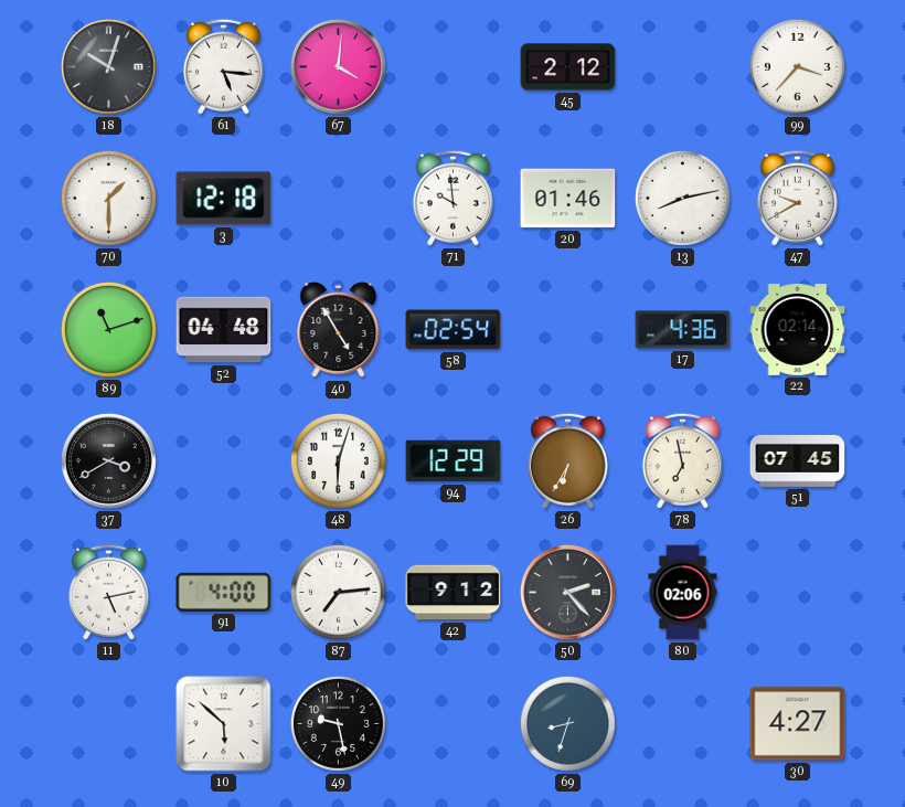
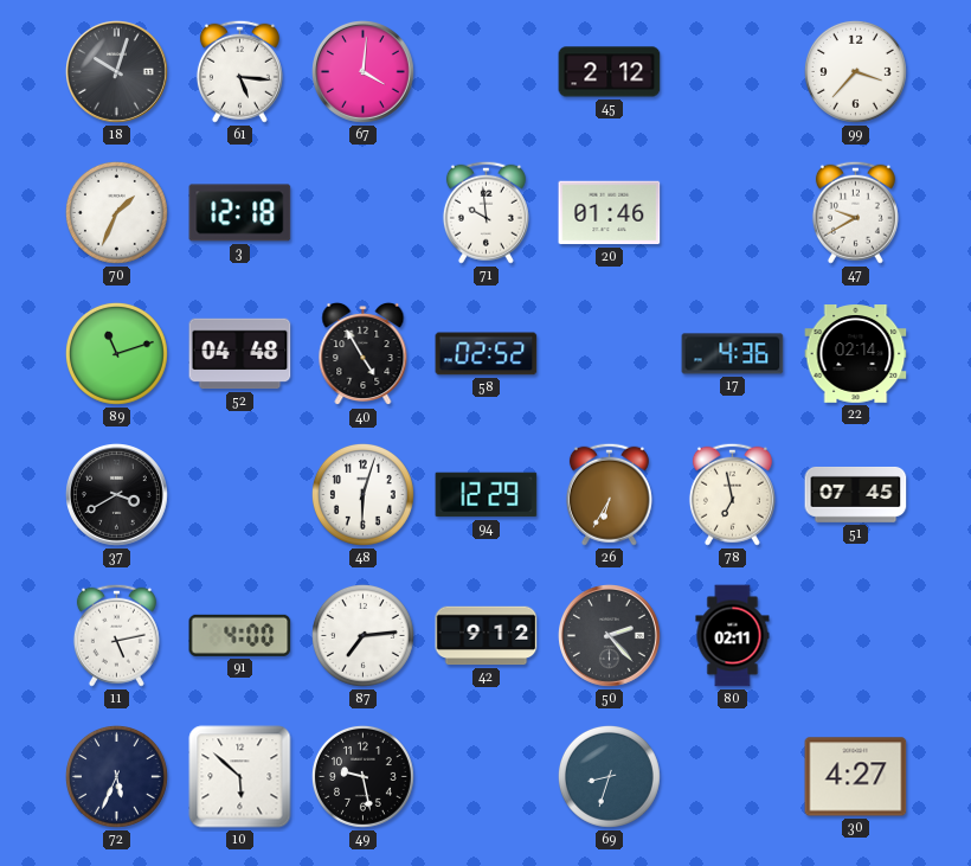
70: 1:30 -> 1:34 (116, 212)
13: 8:13 -> none (682, 198)
58: 02:54 -> 02:52 (487, 354)
80: 02:06 -> 02:11 (733, 636)
72: none -> 5:34 (116, 776)
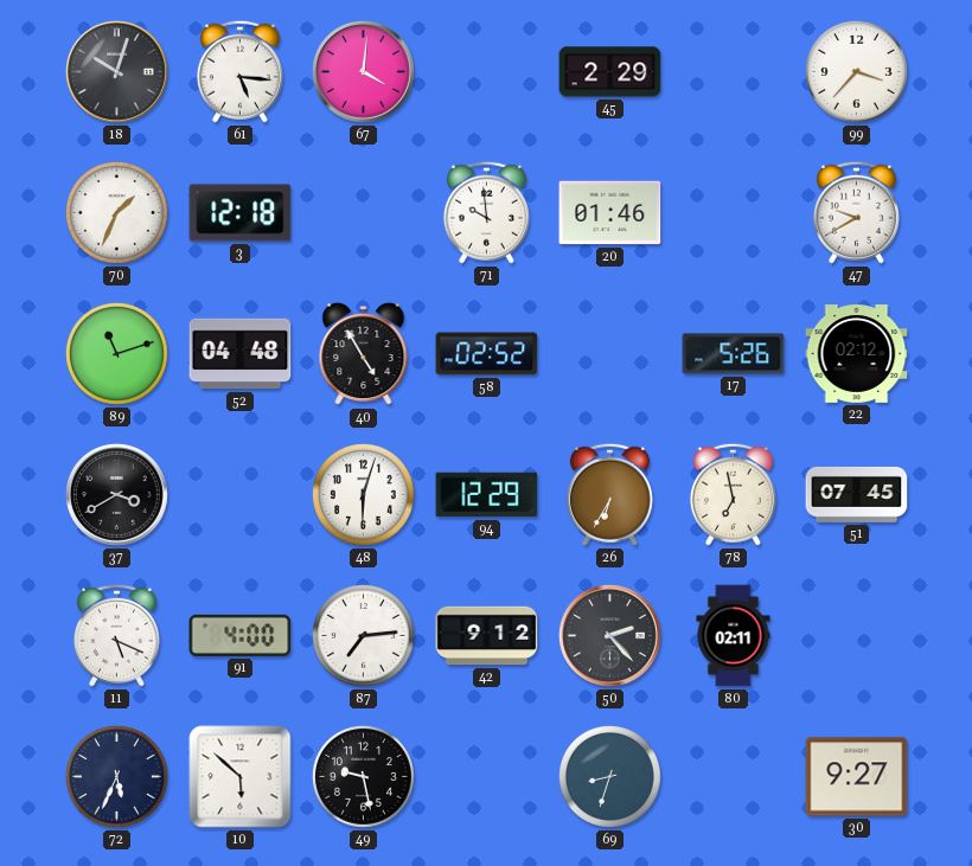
45: 2:12 -> 2:29 (610, 72)
17: 4:36 -> 5:26 (734, 354)
22: 02:14 -> 02:12 (857, 354)
11: 5:13 -> 5:19 (116, 635)
30: 4:27 -> 9:27 (857, 777)
